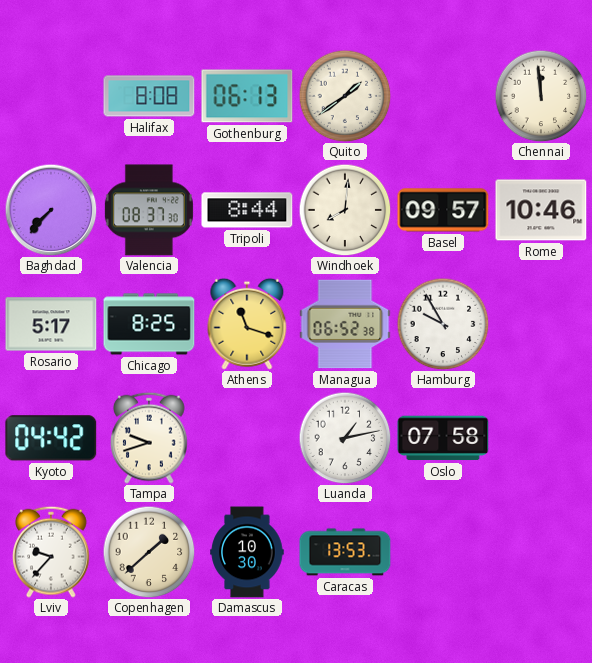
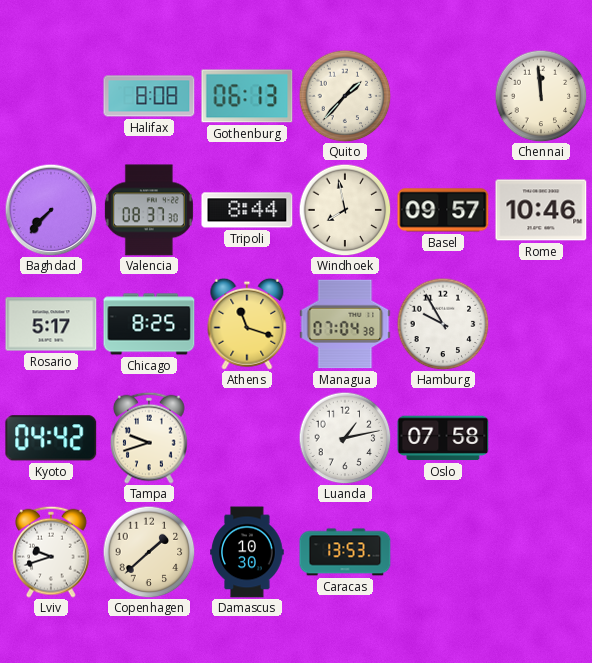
Quito: 1:39 -> 1:37 (345, 96)
Windhoek: 8:01 -> 7:58 (345, 210)
Managua: 06:52 -> 07:04 (345, 324)
Lviv: 9:37 -> 9:42 (52, 552)
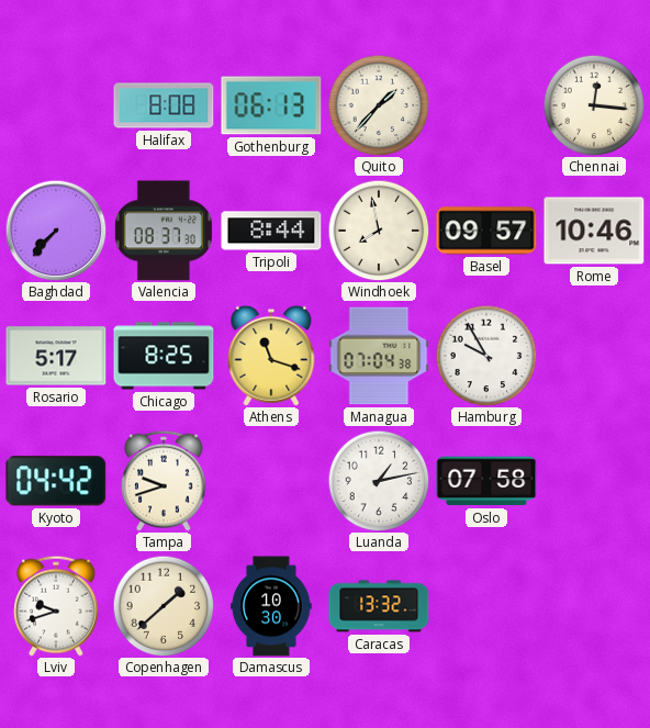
Chennai: 11:59 -> 12:16 (594, 105)
Caracas: 13:53 -> 13:32 (379, 606)
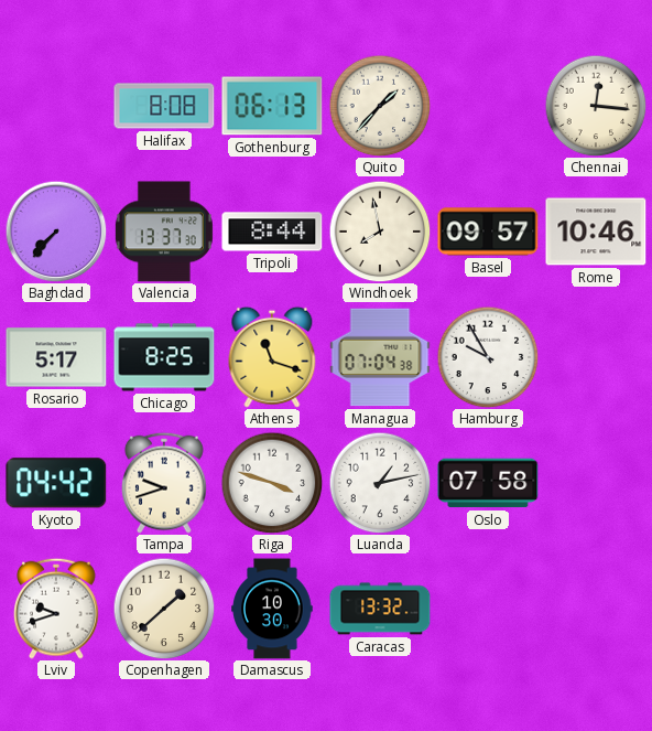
Valencia: 08:37 -> 13:37 (164, 232)
Riga: none -> 3:48 (272, 483)
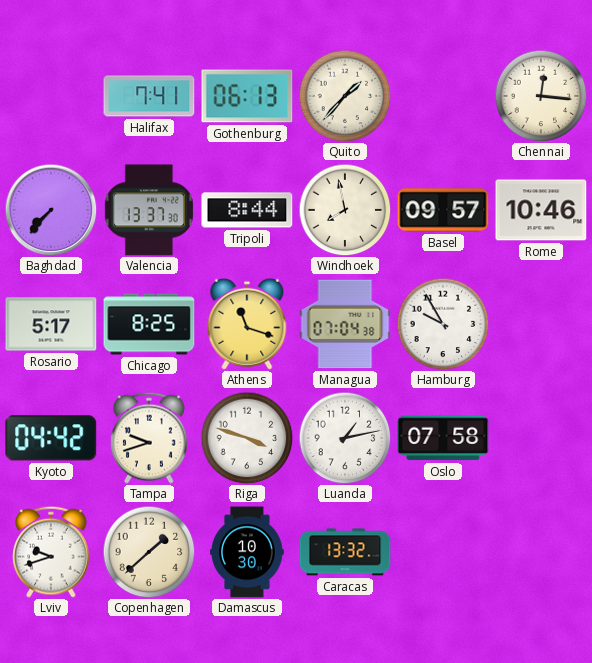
Halifax: 8:08 -> 7:41 (149, 96)
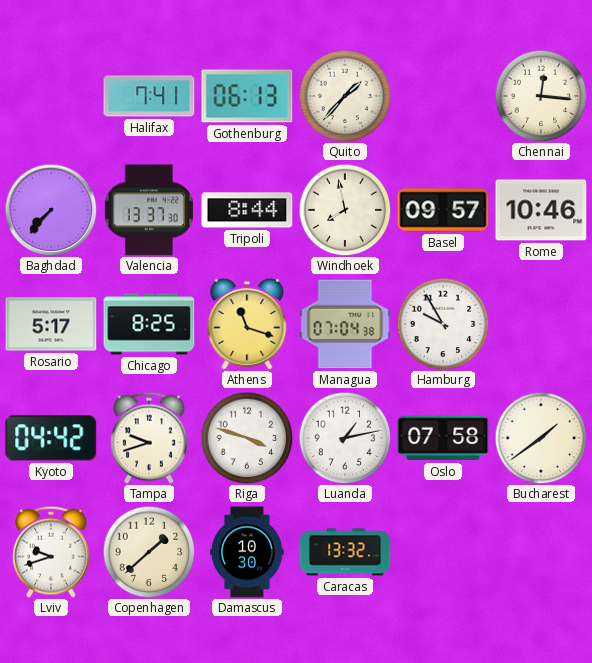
Bucharest: none -> 1:39 (541, 438)
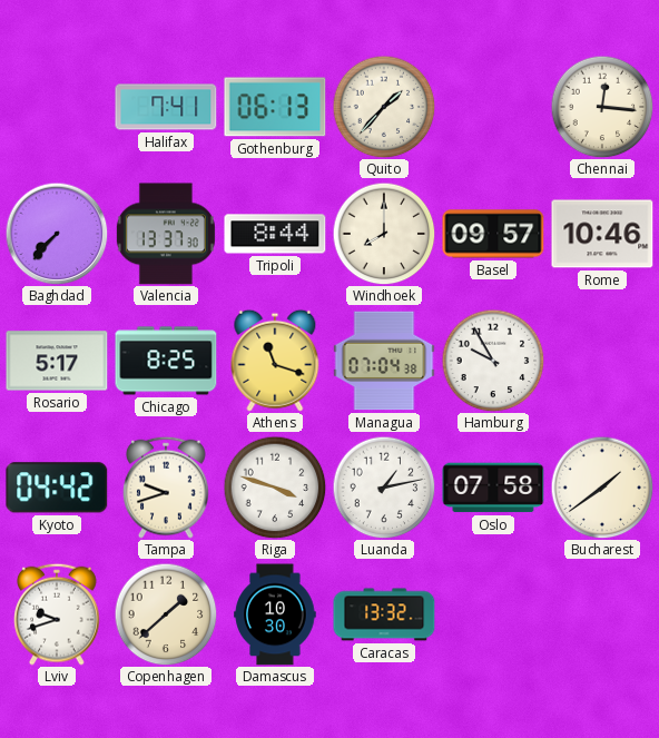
Windhoek: 7:58 -> 8:00 (384, 234)
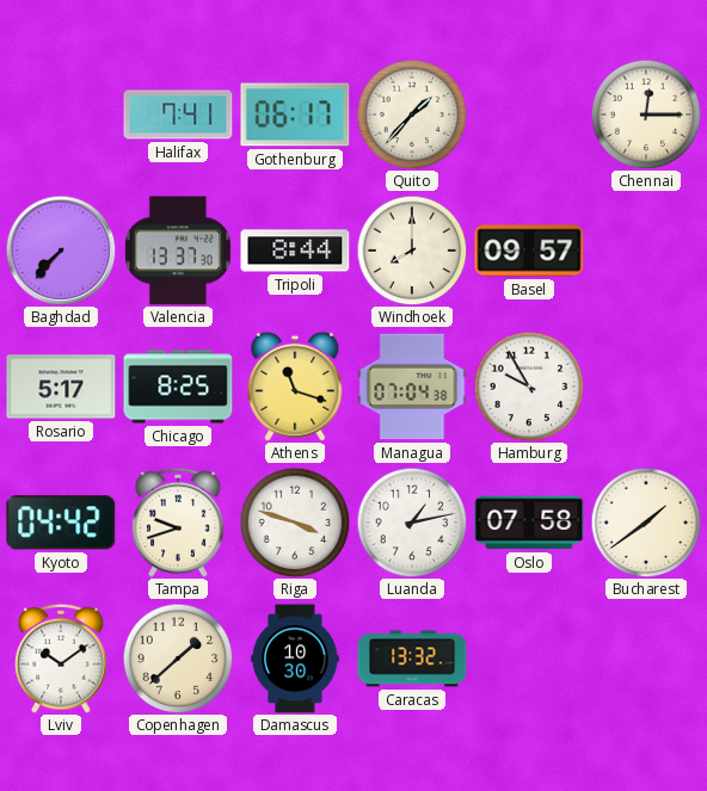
Gothenburg: 06:13 -> 06:17 (295, 115)
Chennai: 12:16 -> 12:15 (646, 115)
Rome: 10:46 -> none (602, 234)
Lviv: 9:42 -> 10:09 (62, 659)
